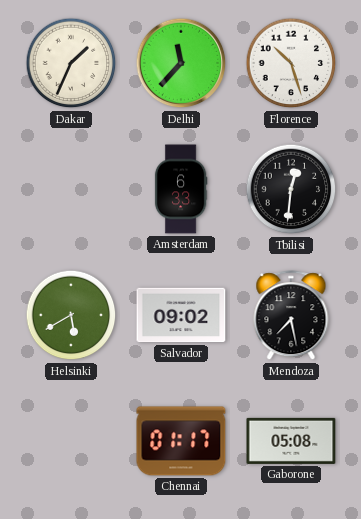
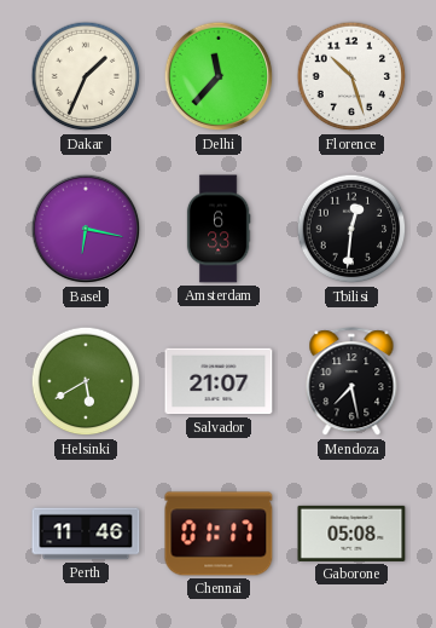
Basel: none -> 6:17 (86, 229)
Salvador: 09:02 -> 21:07 (219, 381)
Perth: none -> 11:46 (86, 534)
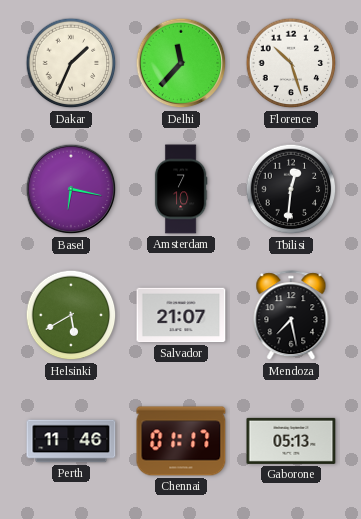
Amsterdam: 6:33 -> 7:10 (181, 189)
Gaborone: 05:08 -> 05:13 (291, 441)
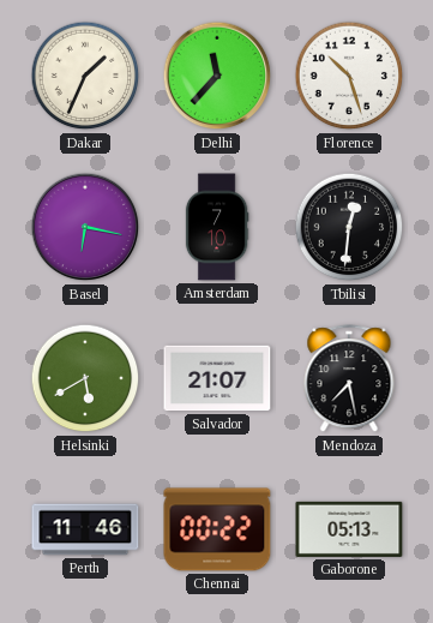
Chennai: 01:17 -> 00:22 (217, 529)
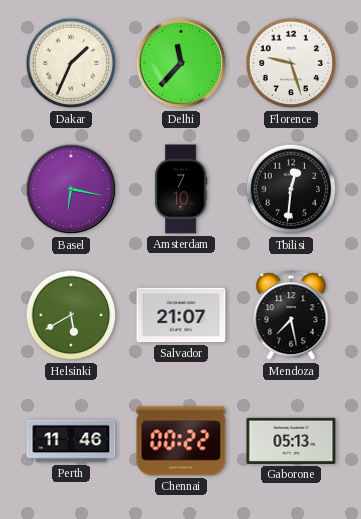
Florence: 10:27 -> 9:27 (291, 63)
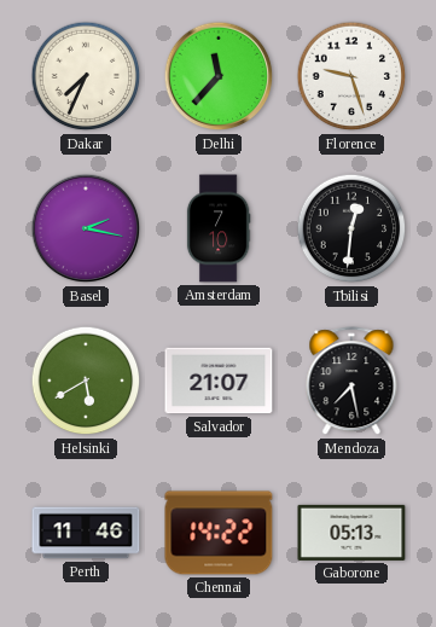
Dakar: 1:34 -> 7:34 (86, 76)
Basel: 6:17 -> 2:17 (86, 228)
Chennai: 00:22 -> 14:22 (219, 533)
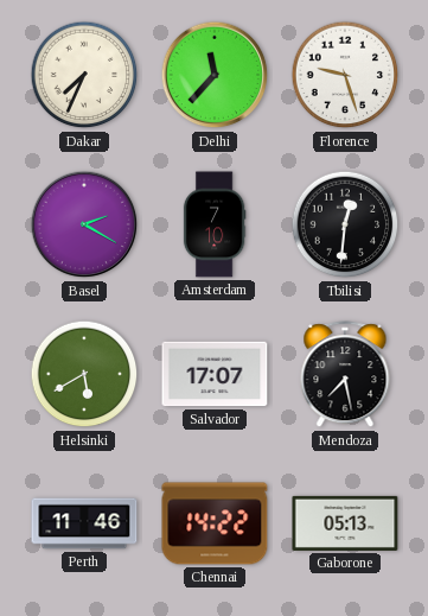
Basel: 2:17 -> 2:20 (84, 224)
Salvador: 21:07 -> 17:07 (215, 374)
